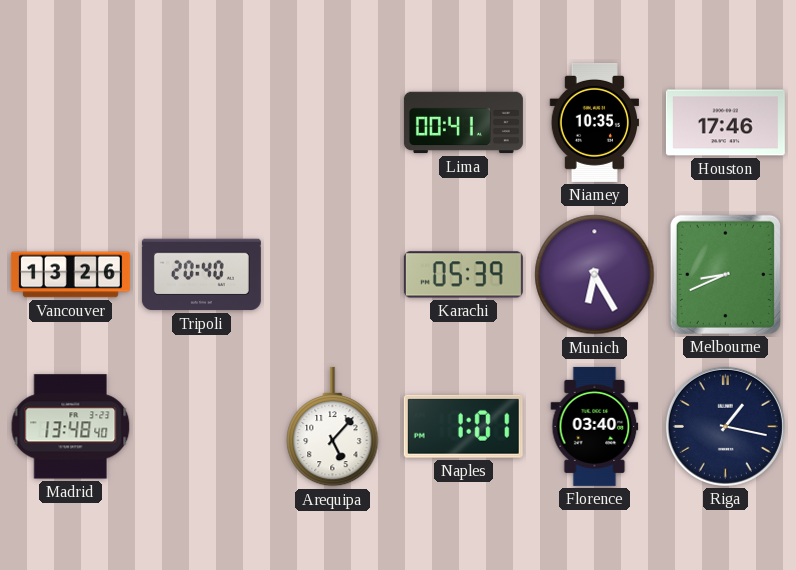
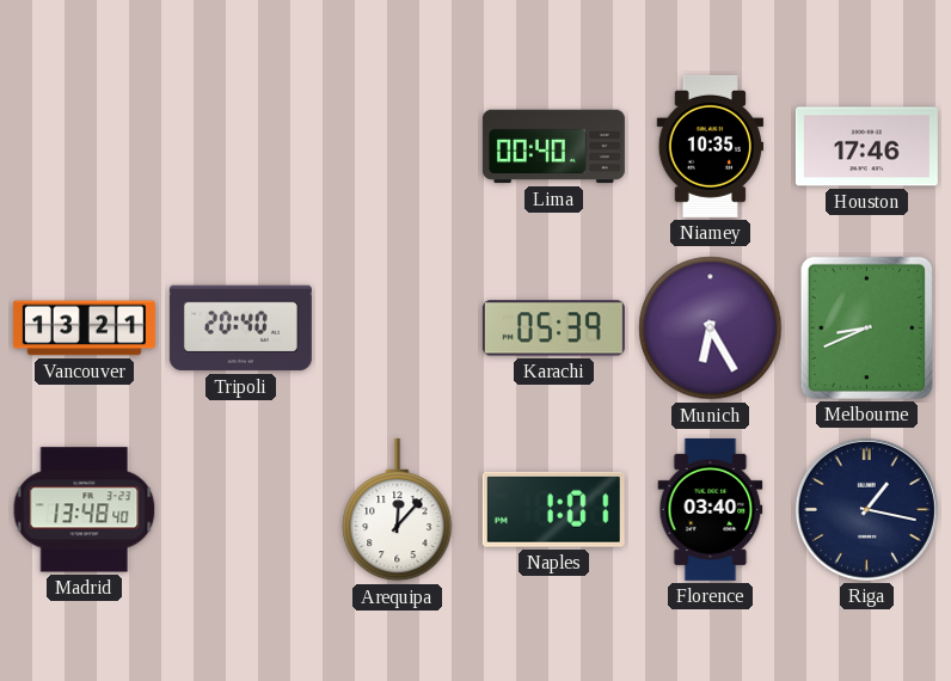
Lima: 00:41 -> 00:40 (553, 147)
Vancouver: 13:26 -> 13:21 (84, 329)
Arequipa: 5:07 -> 12:07 (398, 510)
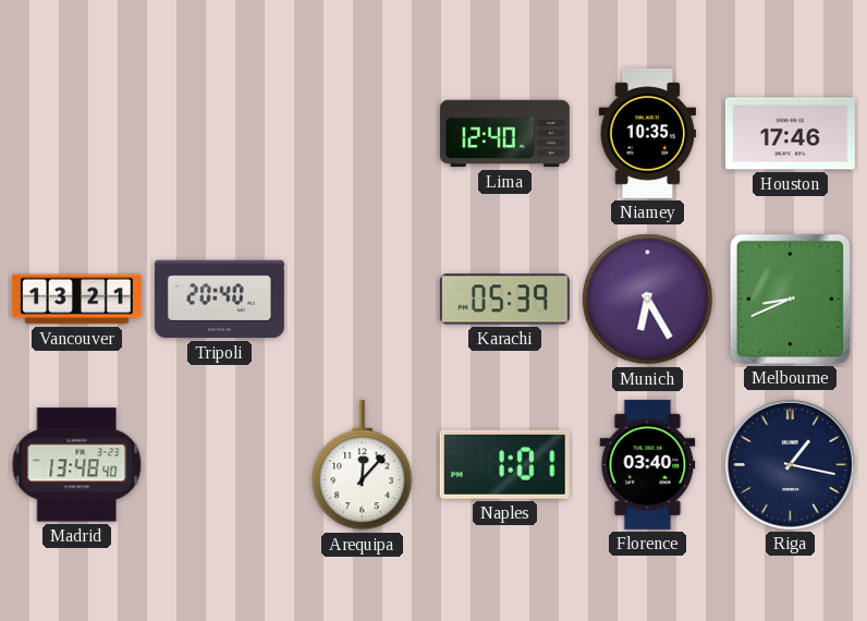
Lima: 00:40 -> 12:40 (504, 134)
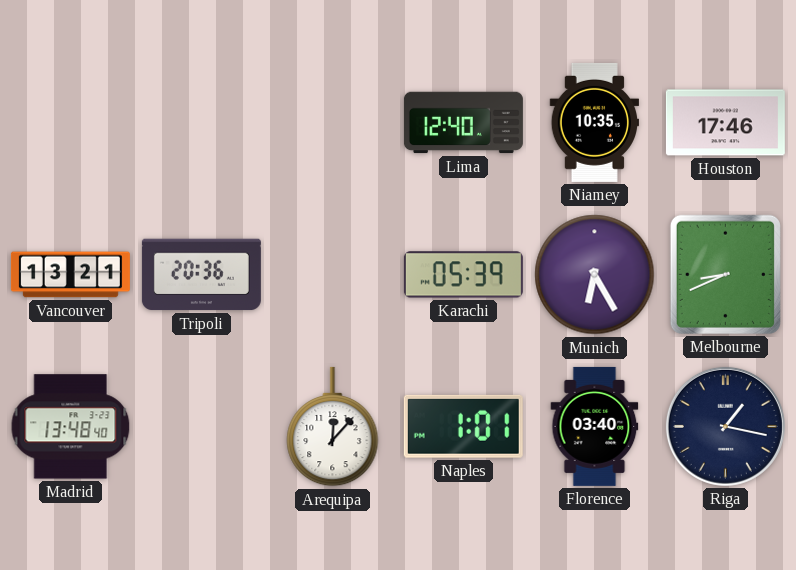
Tripoli: 20:40 -> 20:36 (201, 275)
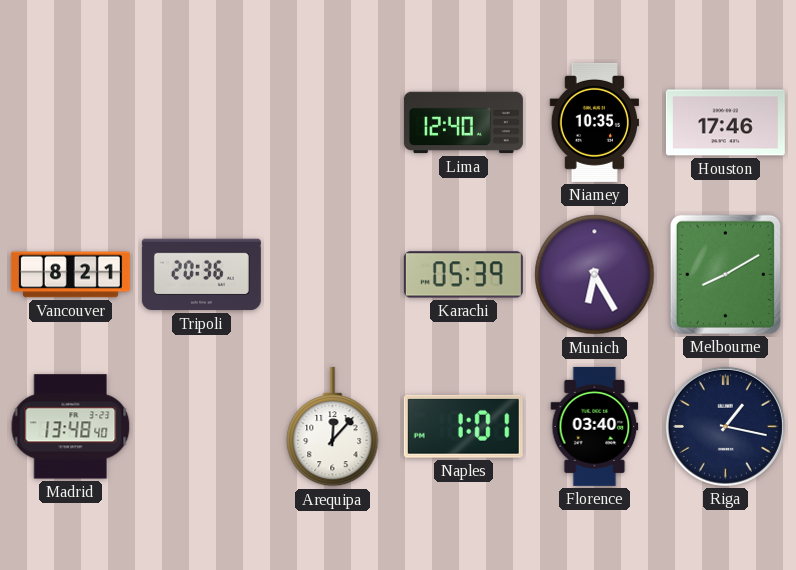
Vancouver: 13:21 -> 8:21 (70, 275)
Melbourne: 8:41 -> 8:10 (725, 274)
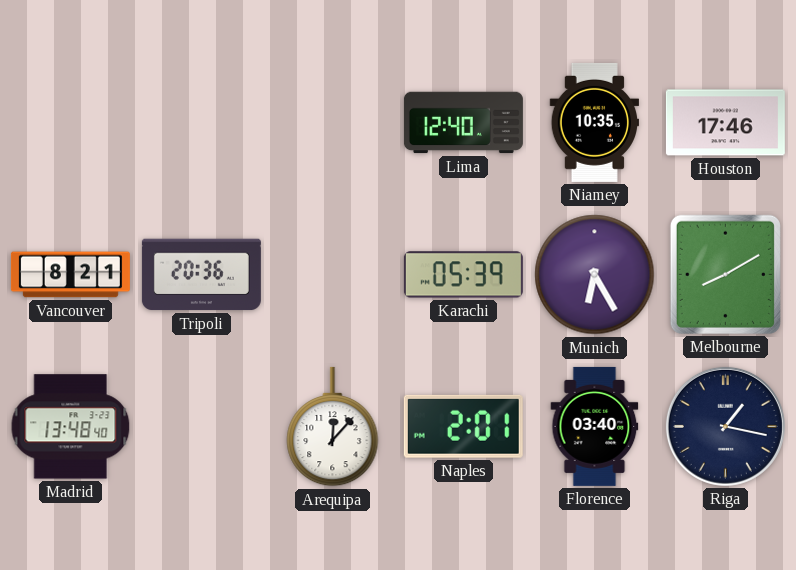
Naples: 1:01 -> 2:01 (463, 426)
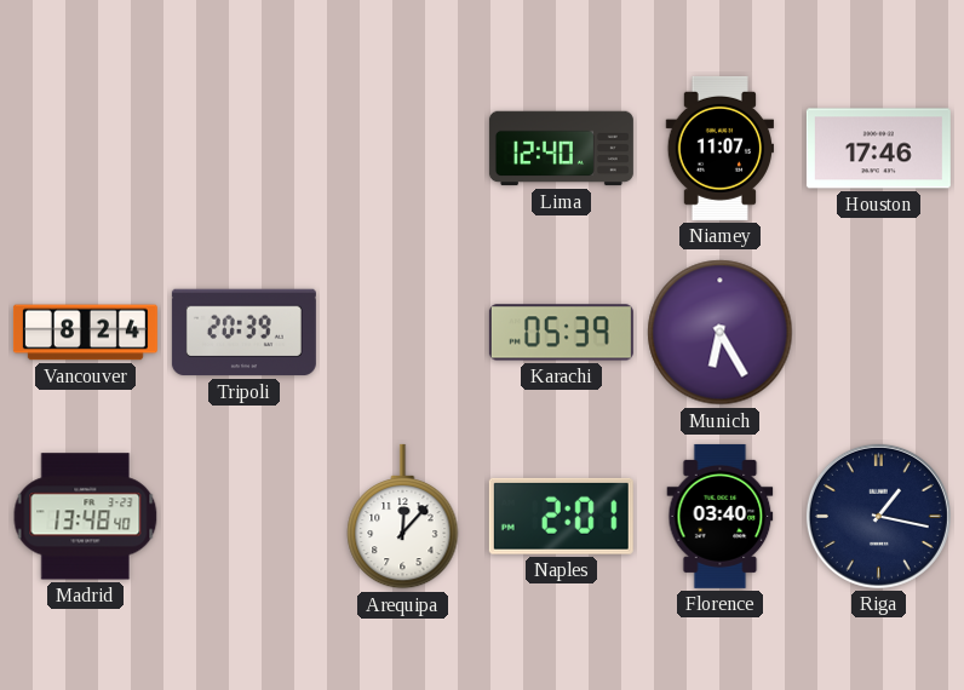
Niamey: 10:35 -> 11:07 (721, 148)
Vancouver: 8:21 -> 8:24 (85, 333)
Tripoli: 20:36 -> 20:39 (243, 333)
Melbourne: 8:10 -> none (725, 274)
